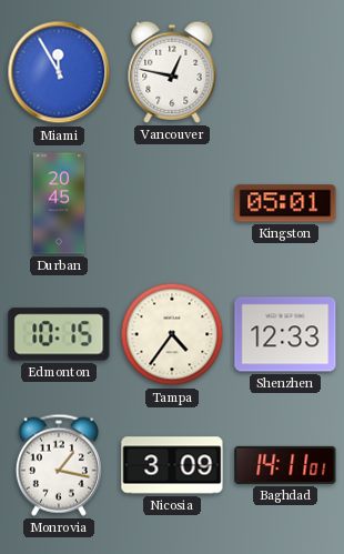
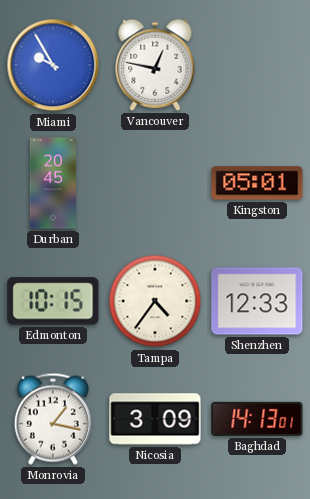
Miami: 11:55 -> 9:55 (53, 65)
Baghdad: 14:11 -> 14:13 (257, 419)
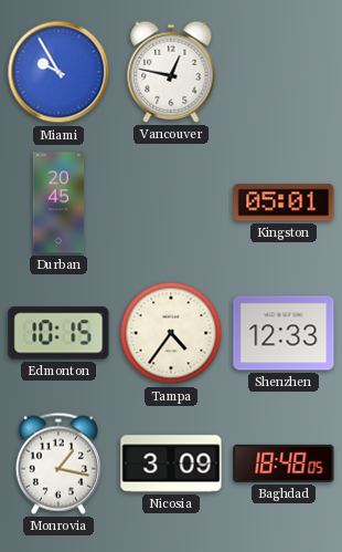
Baghdad: 14:13 -> 18:48 (284, 464)
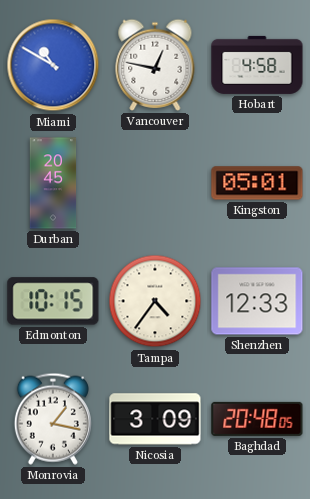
Miami: 9:55 -> 10:50 (53, 65)
Hobart: none -> 4:58 (257, 65)
Baghdad: 18:48 -> 20:48 (257, 419)
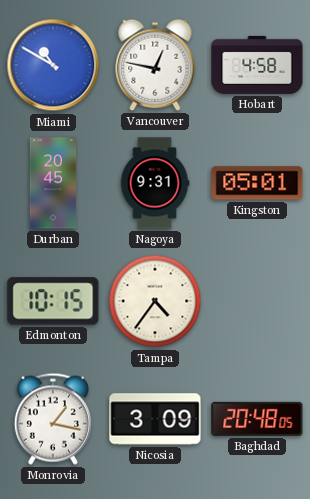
Nagoya: none -> 9:31 (155, 183)
Shenzhen: 12:33 -> none (257, 301)
